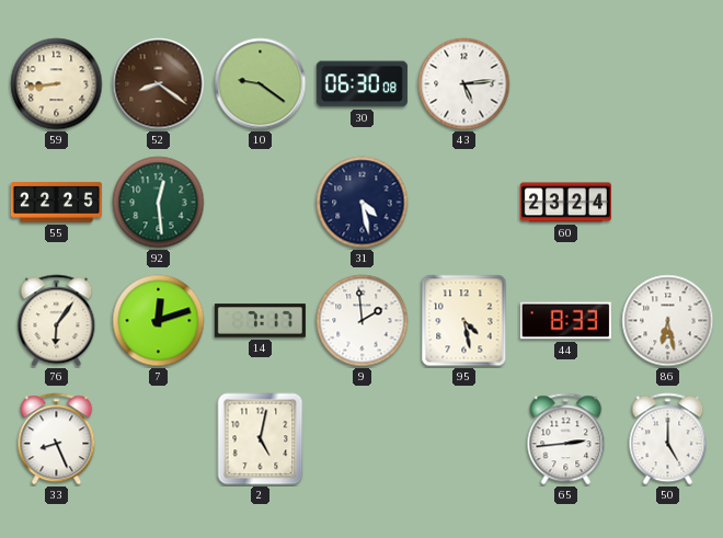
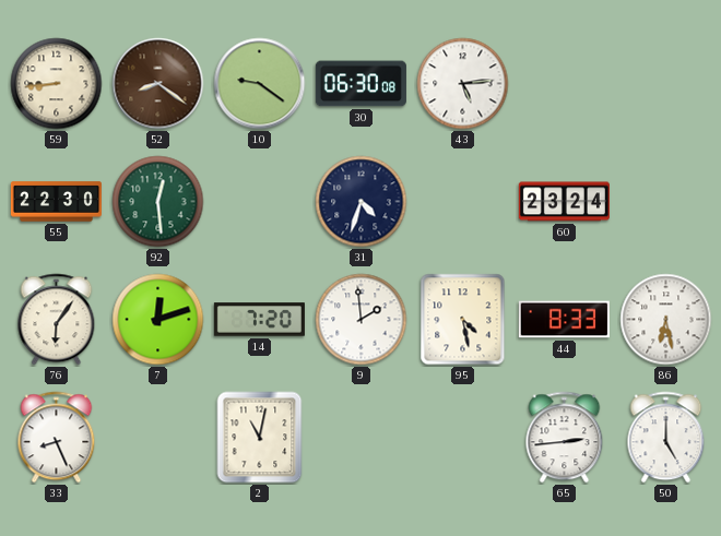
55: 22:25 -> 22:30 (56, 202)
31: 4:28 -> 4:33 (362, 202)
14: 7:17 -> 7:20 (259, 320)
2: 5:02 -> 11:02 (260, 438)
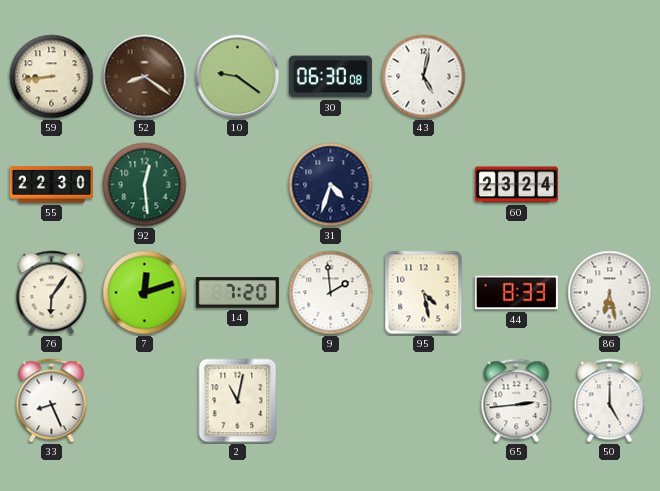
43: 5:14 -> 5:02 (424, 77)
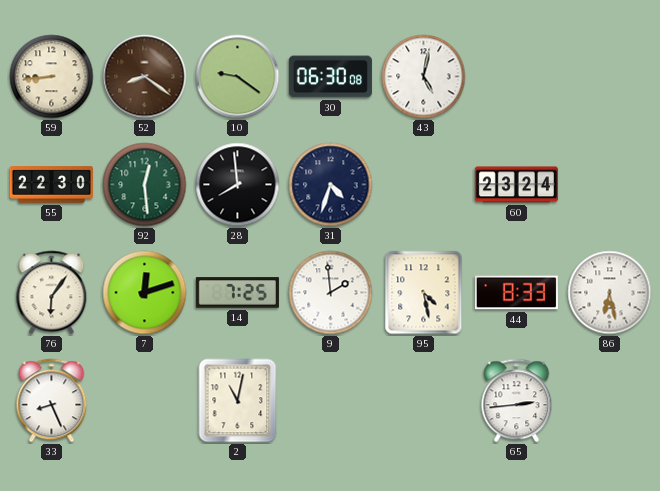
28: none -> 7:59 (238, 185)
14: 7:20 -> 7:25 (237, 293)
50: 5:00 -> none (610, 401)
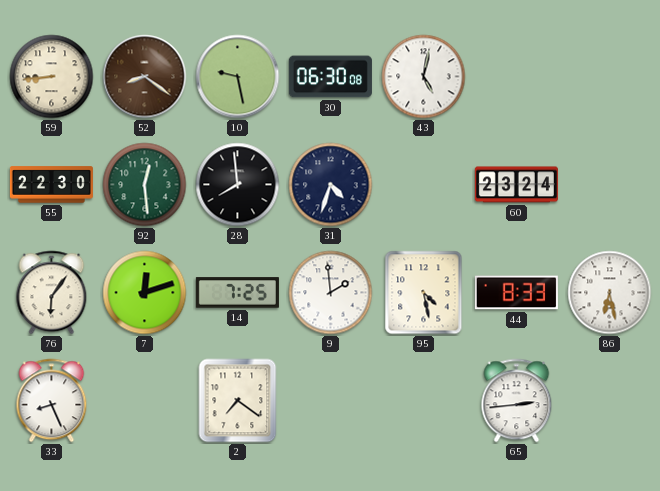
10: 9:21 -> 9:28 (238, 77)
2: 11:02 -> 7:21 (238, 401)
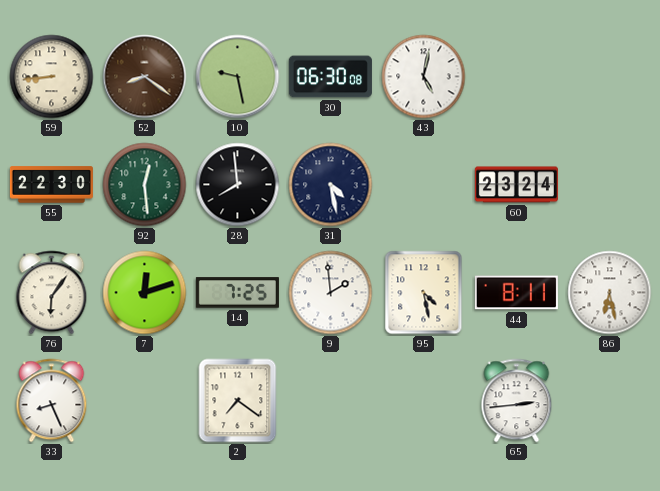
31: 4:33 -> 4:28 (331, 185)
44: 8:33 -> 8:11 (516, 293)
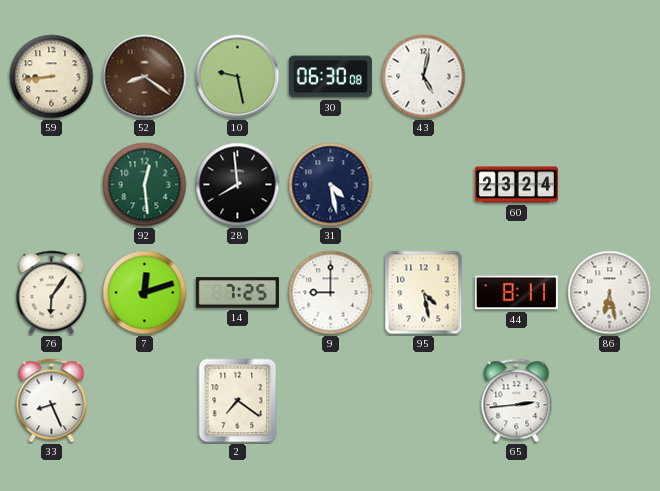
55: 22:30 -> none (51, 185)
9: 1:59 -> 9:00 (331, 293)
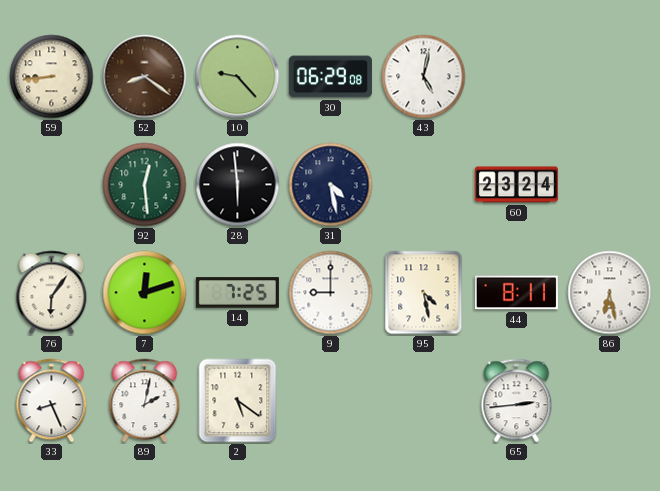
10: 9:28 -> 9:23 (238, 77)
30: 06:30 -> 06:29 (330, 77)
28: 7:59 -> 5:59 (238, 185)
89: none -> 2:02 (145, 401)
2: 7:21 -> 5:21 (238, 401)
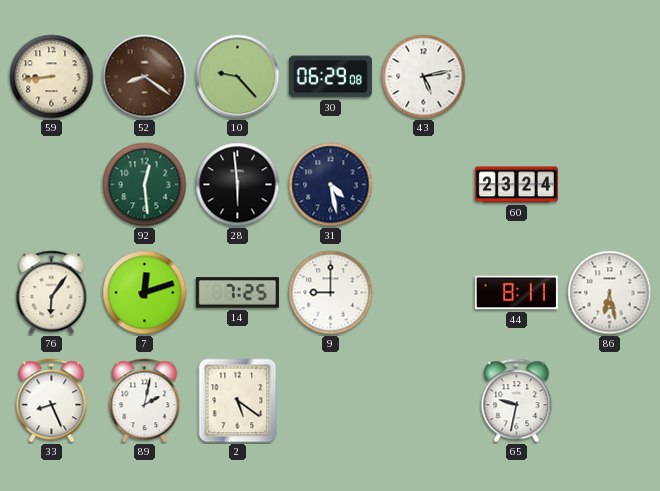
43: 5:02 -> 5:13 (424, 77)
95: 4:28 -> none (424, 293)
65: 2:44 -> 9:32 (517, 401)
